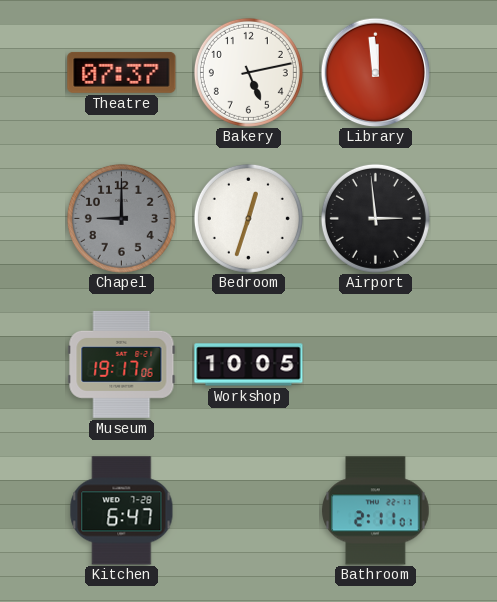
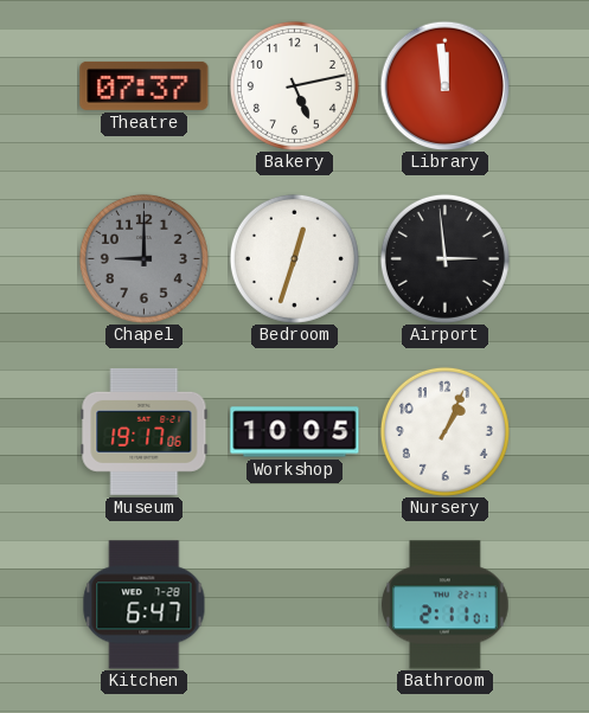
Nursery: none -> 1:04 (444, 431)
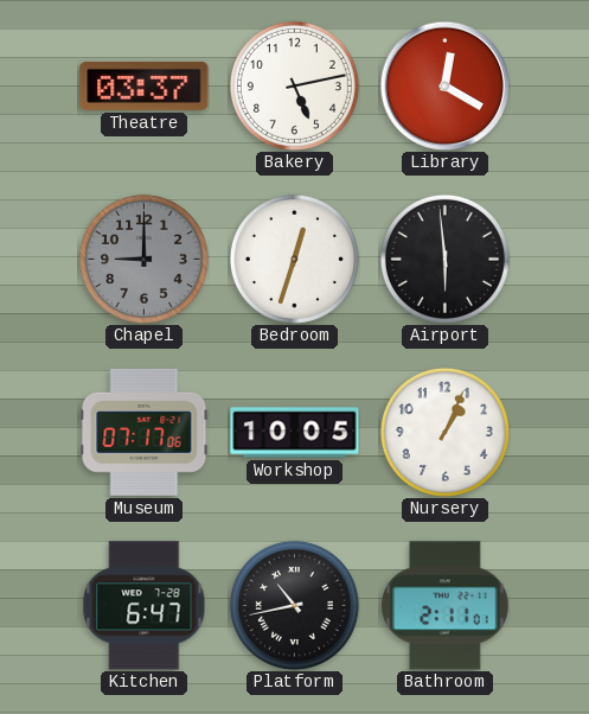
Theatre: 07:37 -> 03:37 (145, 85)
Library: 11:59 -> 12:20 (444, 85)
Airport: 2:59 -> 5:59 (444, 259)
Museum: 19:17 -> 07:17 (145, 432)
Platform: none -> 10:43 (294, 605)
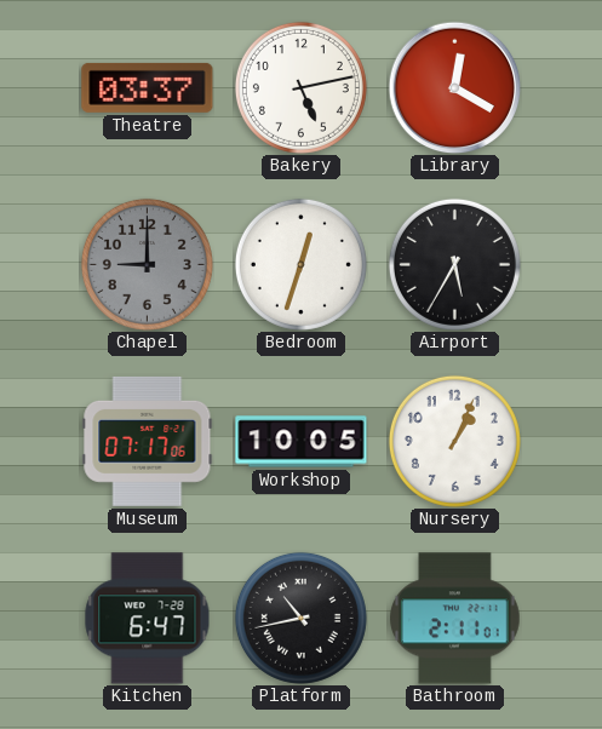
Airport: 5:59 -> 5:35 (454, 264)
